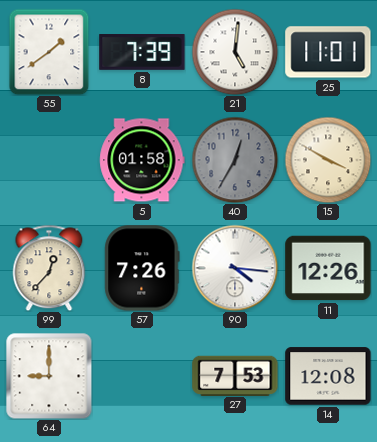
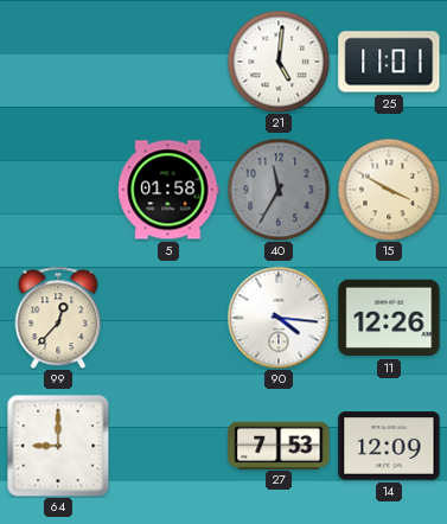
55: 1:39 -> none (49, 52)
8: 7:39 -> none (142, 53)
40: 12:35 -> 11:35 (279, 190)
57: 7:26 -> none (142, 268)
14: 12:08 -> 12:09 (389, 446)
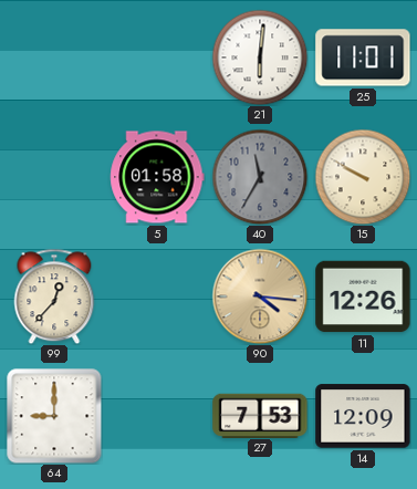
21: 5:01 -> 6:01 (260, 58)
15: 3:50 -> 9:50 (363, 177)
90 dial: white -> champagne (260, 296)
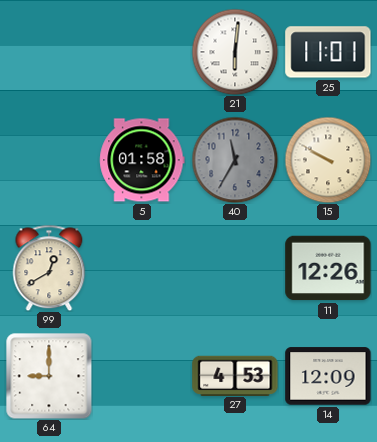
99: 12:37 -> 12:40 (49, 268)
90: 4:16 -> none (260, 296)
27: 7:53 -> 4:53 (235, 375)
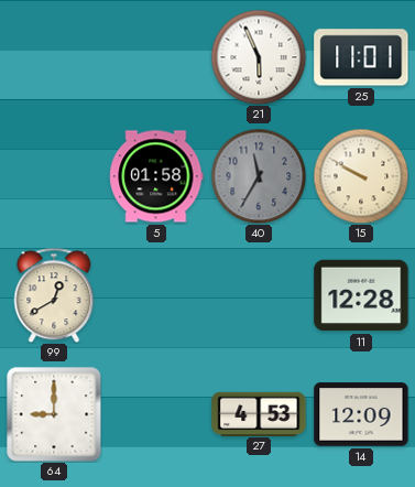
21: 6:01 -> 5:56 (259, 57)
11: 12:26 -> 12:28 (361, 295)
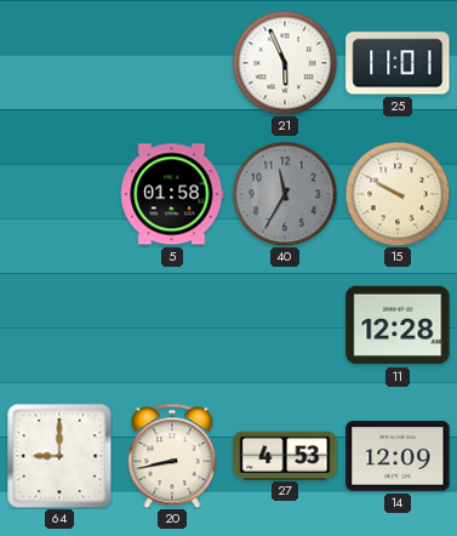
99: 12:40 -> none (54, 295)
20: none -> 8:43 (172, 456)
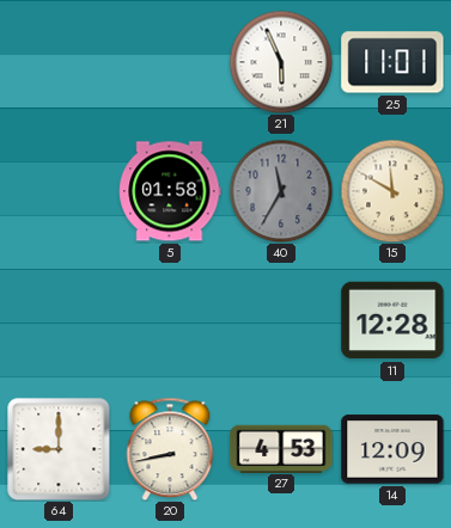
15: 9:50 -> 11:50 (392, 191)
